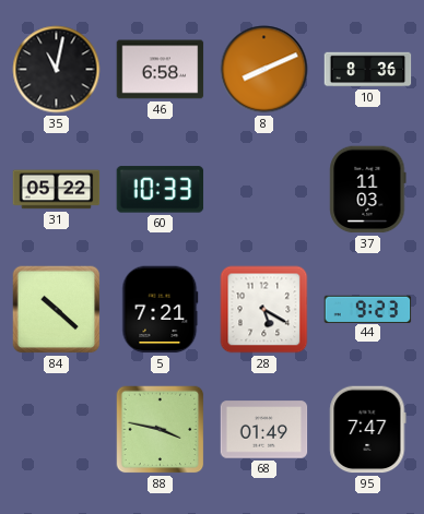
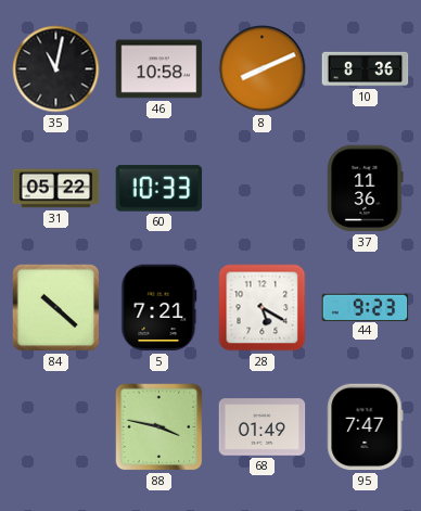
46: 6:58 -> 10:58 (160, 69)
37: 11:03 -> 11:36 (366, 189)
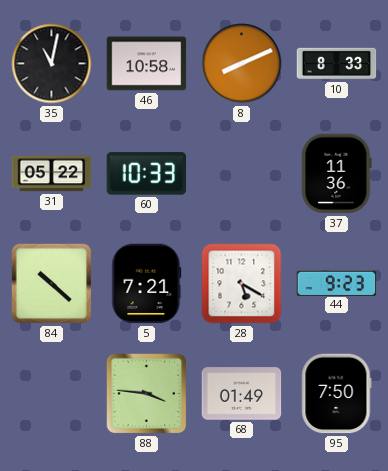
10: 8:36 -> 8:33 (337, 64)
88: 3:47 -> 3:46 (147, 394)
95: 7:47 -> 7:50 (337, 394)
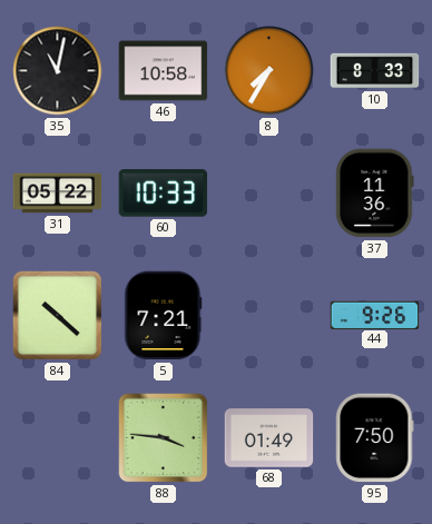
8: 8:11 -> 7:35 (269, 71)
28: 5:20 -> none (242, 284)
44: 9:23 -> 9:26 (375, 315)
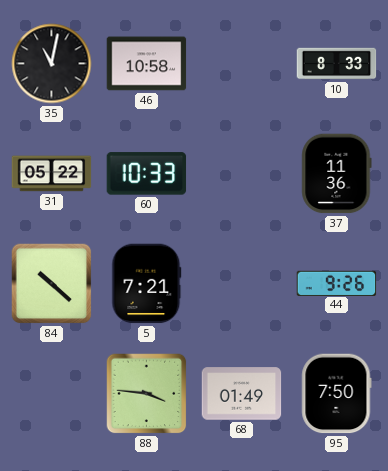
8: 7:35 -> none (269, 71)
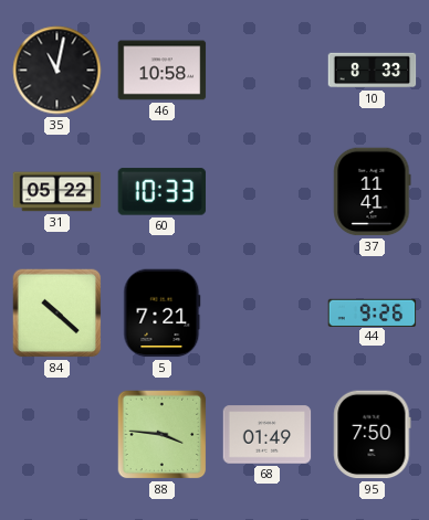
37: 11:36 -> 11:41 (373, 192)
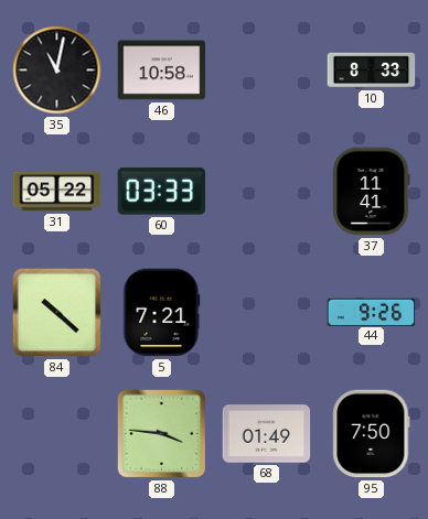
60: 10:33 -> 03:33 (162, 192)
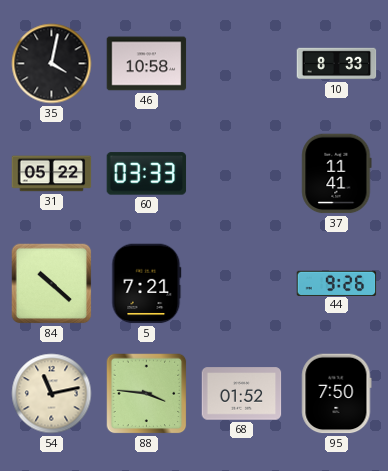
35: 11:02 -> 4:02 (52, 64)
54: none -> 11:13 (52, 394)
68: 01:49 -> 01:52 (242, 394)
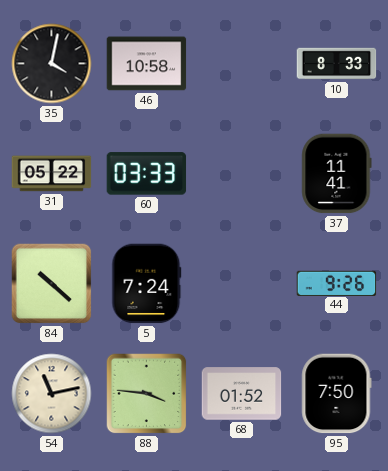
5: 7:21 -> 7:24 (147, 284)
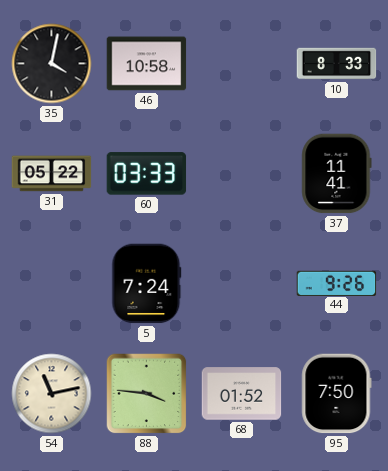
84: 10:22 -> none (52, 284)
